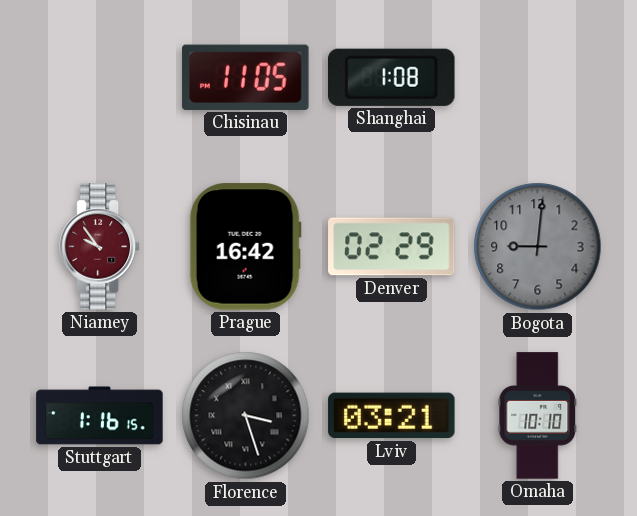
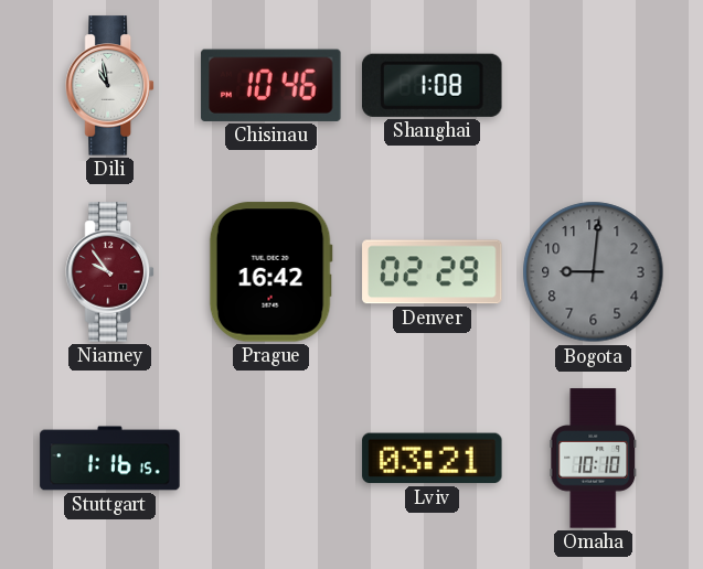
Dili: none -> 10:58 (109, 86)
Chisinau: 11:05 -> 10:46 (271, 85)
Florence: 3:27 -> none (246, 416)
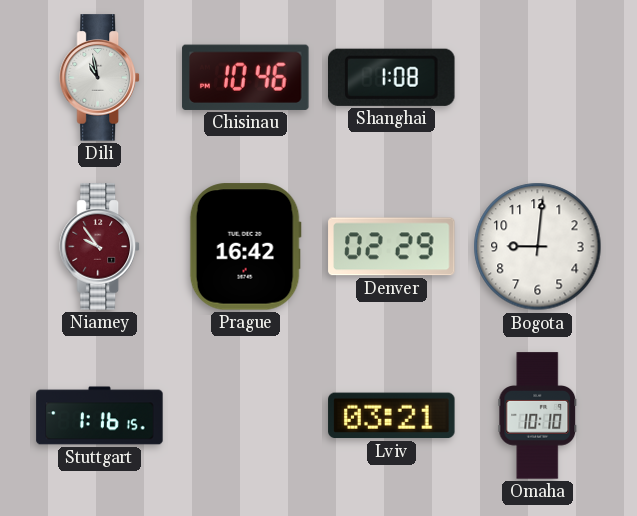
Bogota dial: grey -> white (538, 247)
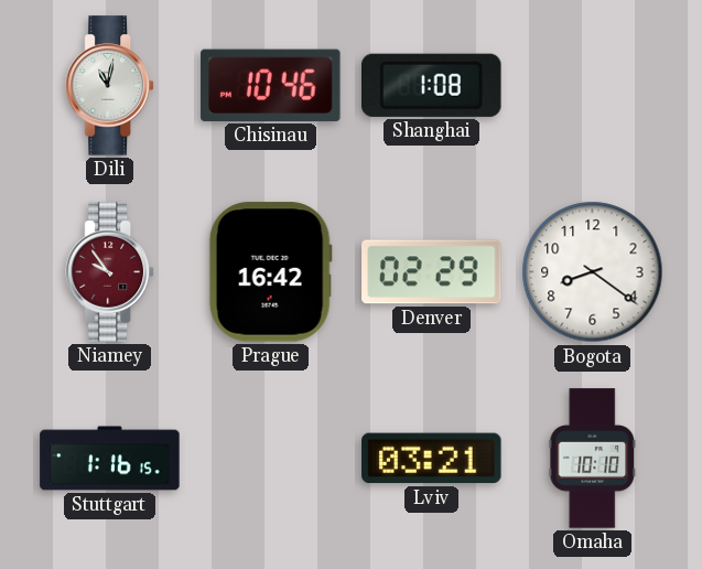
Dili: 10:58 -> 11:02 (109, 86)
Bogota: 9:01 -> 8:21 (593, 272)
